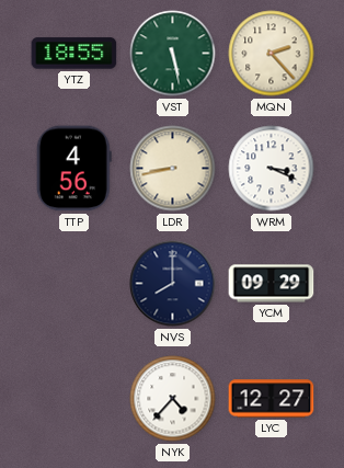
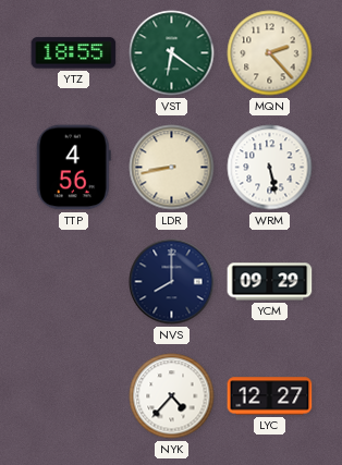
VST: 5:28 -> 6:21 (172, 53)
WRM: 3:19 -> 5:28 (270, 168)
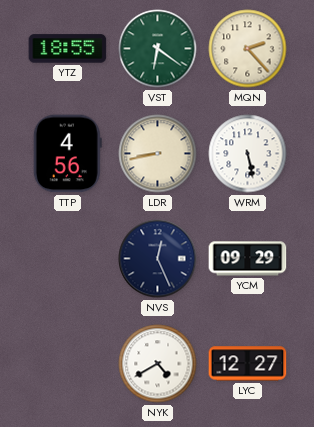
NVS: 8:00 -> 12:26 (158, 259)
NYK: 4:37 -> 4:40 (158, 364)
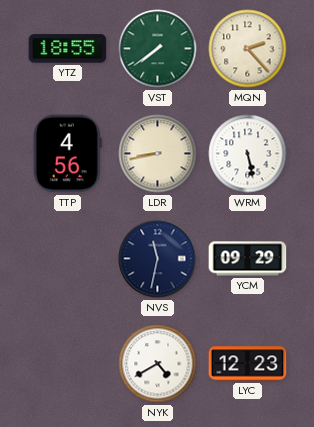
VST: 6:21 -> 7:39 (158, 49)
NVS: 12:26 -> 11:32 (158, 259)
LYC: 12:27 -> 12:23 (248, 364)
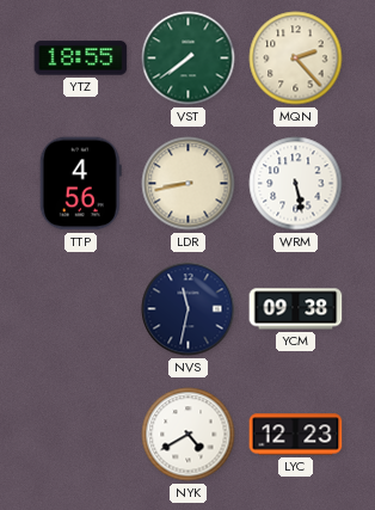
YCM: 09:29 -> 09:38 (296, 309)
